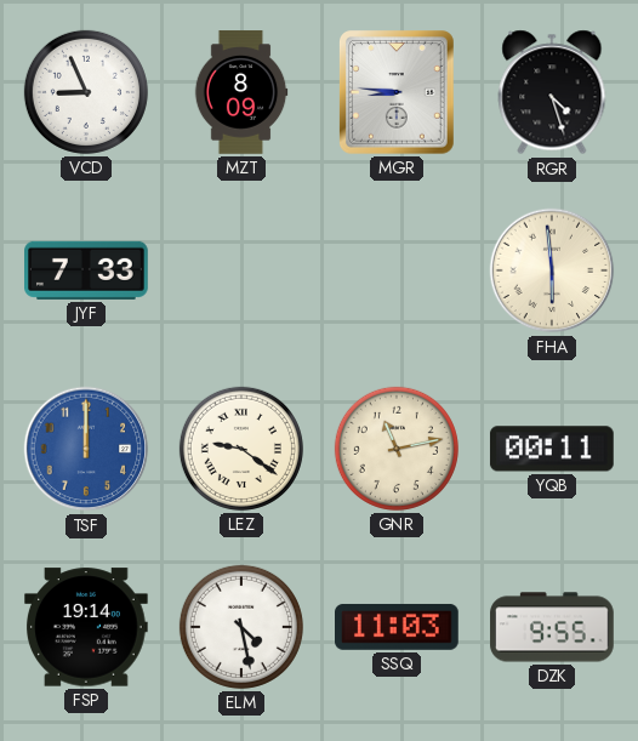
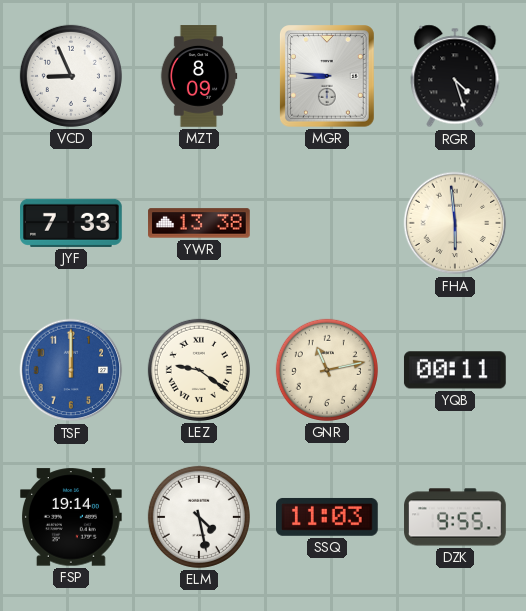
YWR: none -> 13:38 (199, 223)
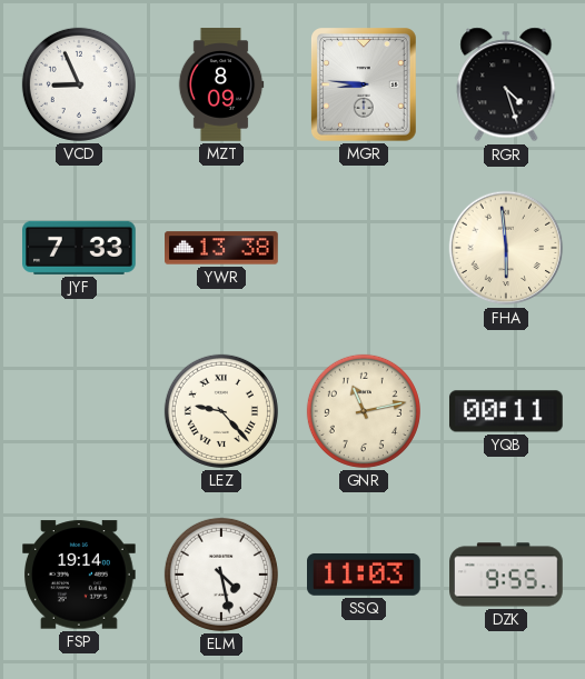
TSF: 12:00 -> none (71, 370)
LEZ: 9:21 -> 9:23 (221, 411)
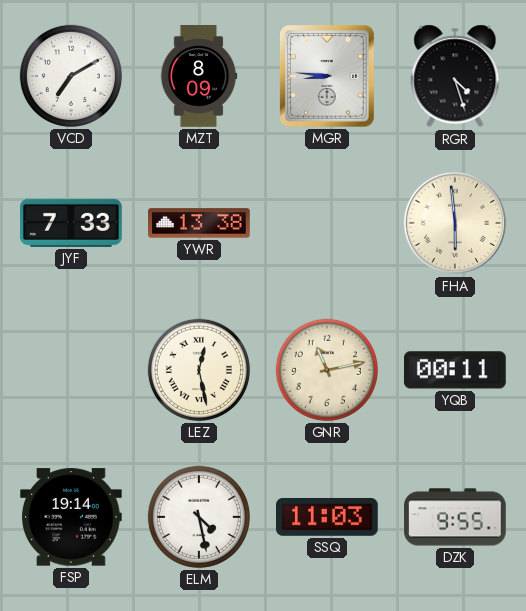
VCD: 8:56 -> 7:10 (71, 76)
LEZ: 9:23 -> 12:28 (199, 370)
